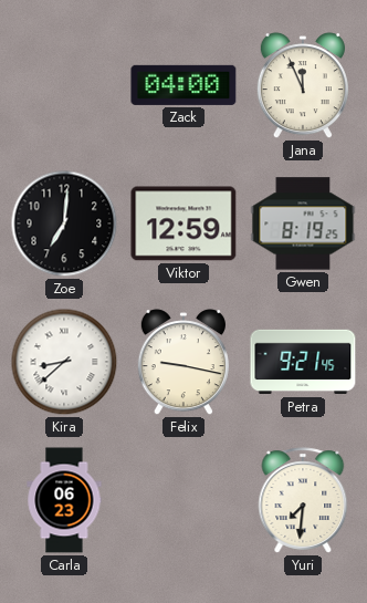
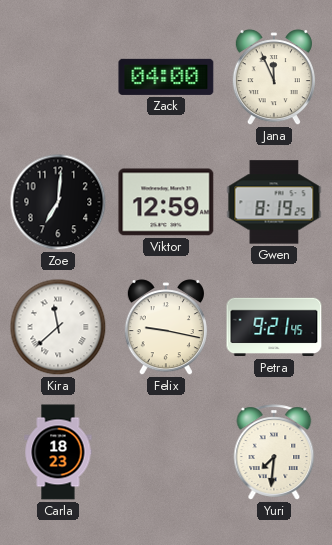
Kira: 8:38 -> 11:38 (58, 327)
Carla: 06:23 -> 18:23 (58, 452)
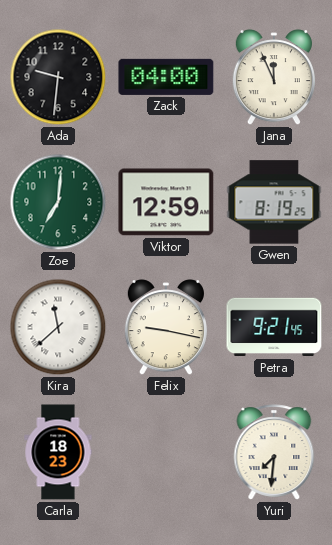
Ada: none -> 9:31 (58, 77)
Zoe dial: black -> green (58, 202)
